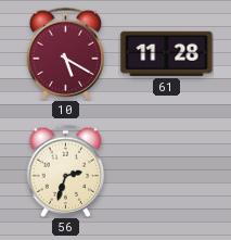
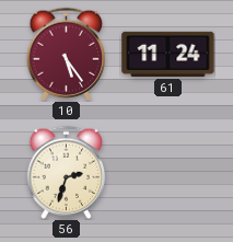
10: 5:20 -> 5:24 (67, 54)
61: 11:28 -> 11:24 (168, 54)
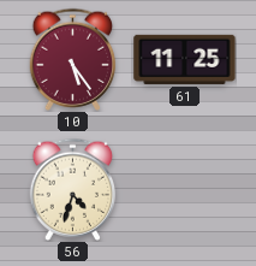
61: 11:24 -> 11:25 (185, 59)
56: 2:33 -> 4:33 (73, 189)
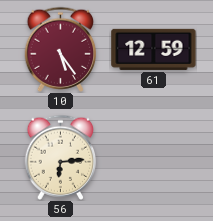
61: 11:25 -> 12:59 (154, 49)
56: 4:33 -> 6:14 (61, 157)
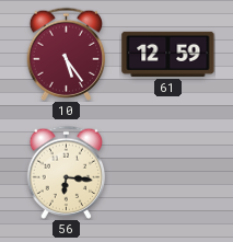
56: 6:14 -> 6:16 (67, 172)
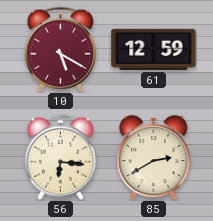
10: 5:24 -> 5:20 (61, 49)
85: none -> 2:40 (154, 157)
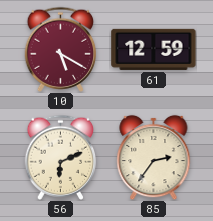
56: 6:16 -> 6:11 (61, 157)
85: 2:40 -> 2:36 (154, 157)
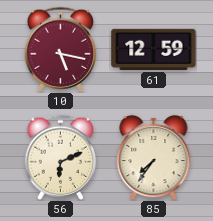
10: 5:20 -> 5:17 (61, 49)
85: 2:36 -> 7:36 (154, 157)
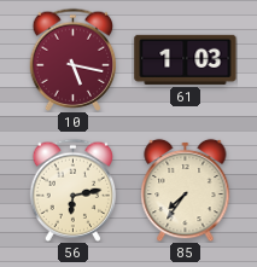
61: 12:59 -> 1:03 (186, 59)
56: 6:11 -> 6:13 (74, 190)
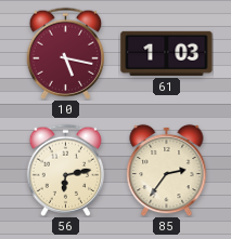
85: 7:36 -> 2:36 (167, 170)
